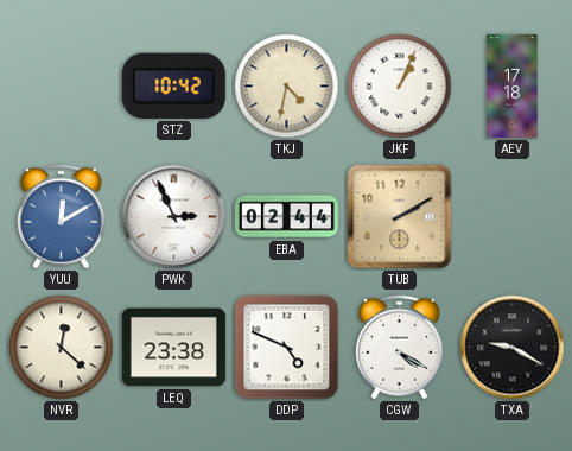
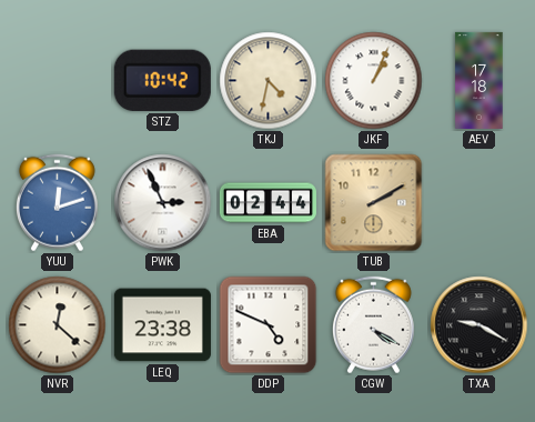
YUU: 12:10 -> 12:12 (57, 203)
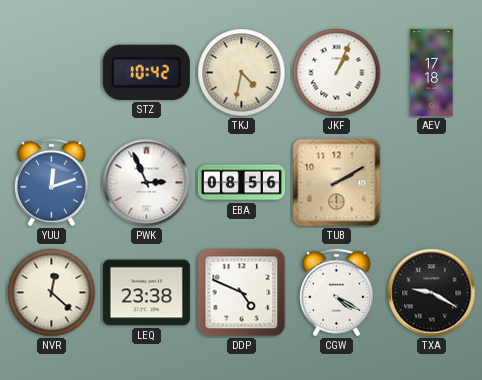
EBA: 02:44 -> 08:56 (241, 183)
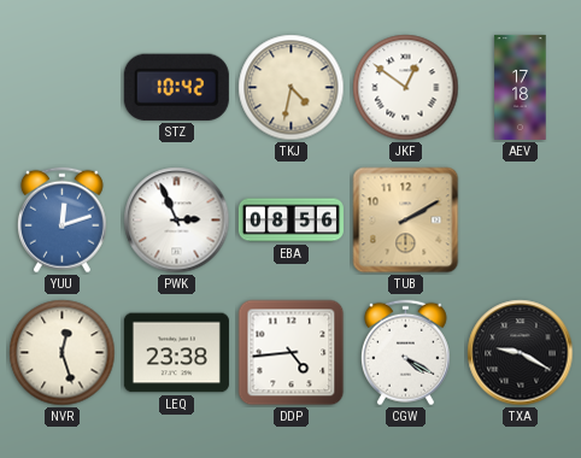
JKF: 1:04 -> 12:51 (406, 88)
NVR: 12:22 -> 12:27 (63, 353)
DDP: 4:49 -> 4:44 (292, 353)
